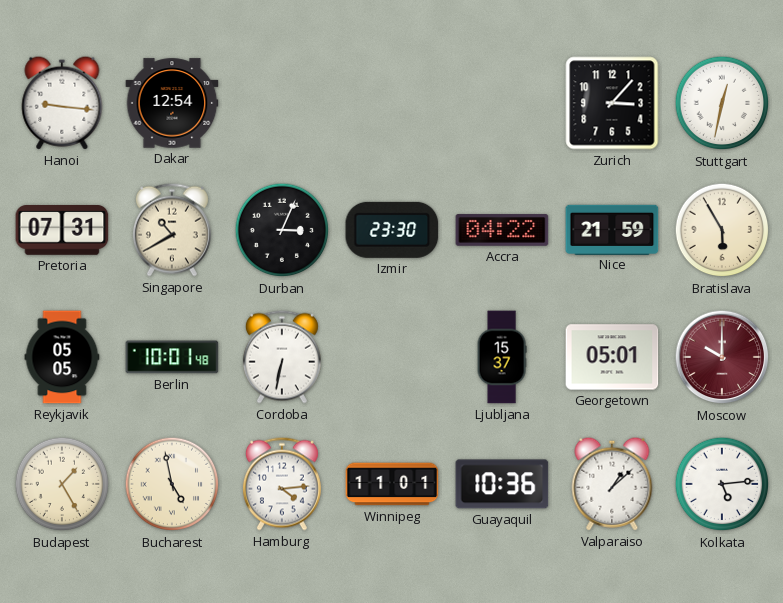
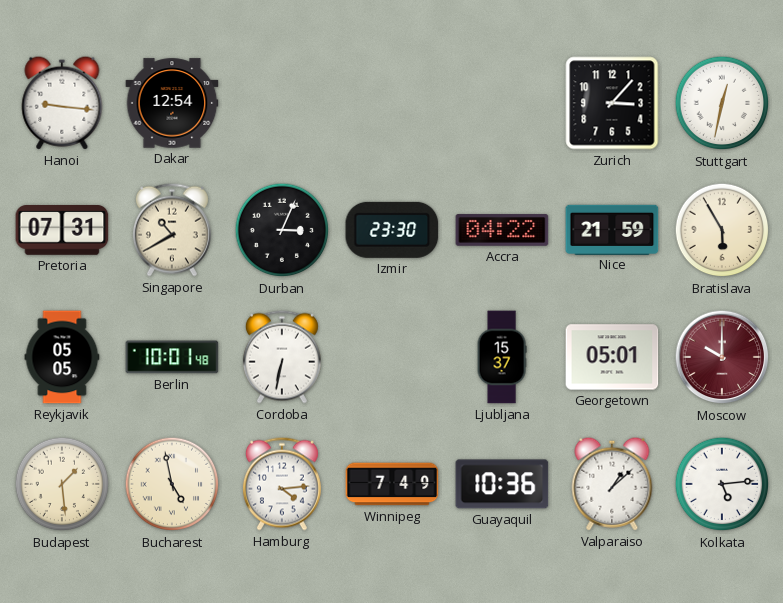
Budapest: 1:25 -> 1:29 (62, 484)
Winnipeg: 11:01 -> 7:49 (392, 484)
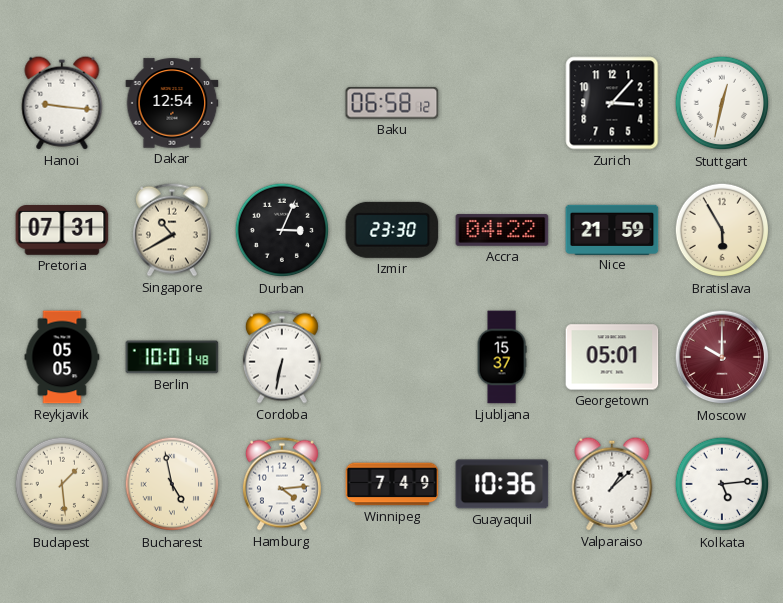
Baku: none -> 06:58 (392, 103)
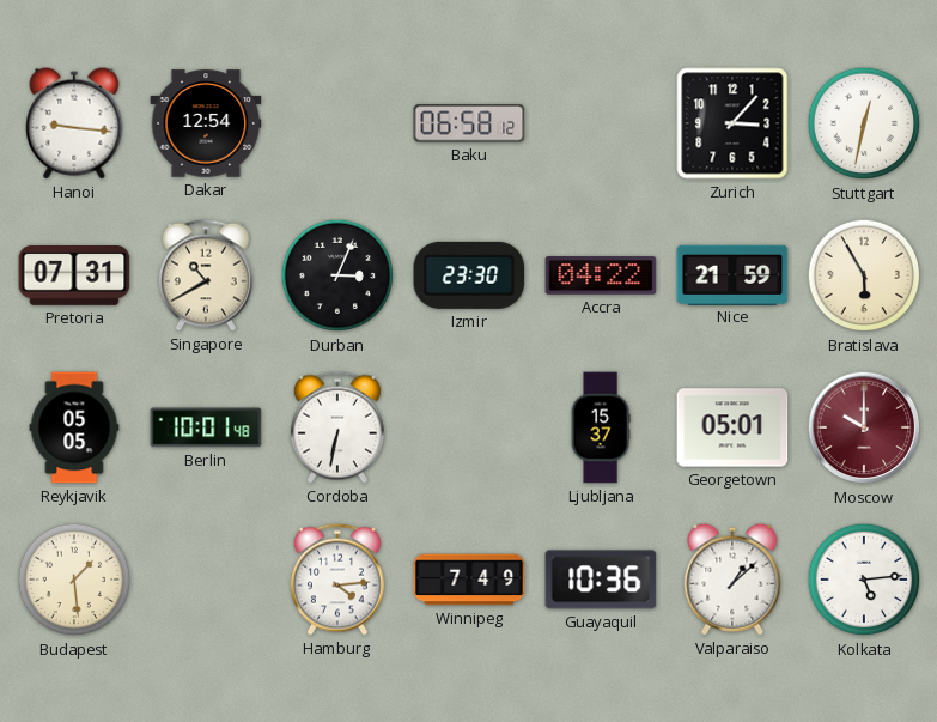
Bucharest: 4:58 -> none (172, 484)
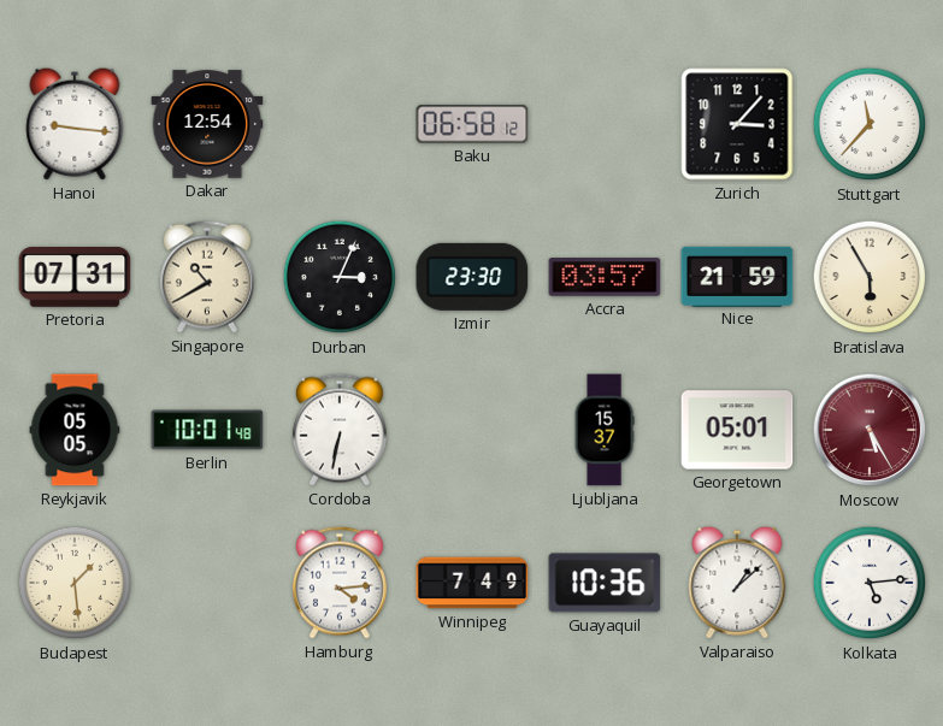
Stuttgart: 12:32 -> 11:37 (870, 124)
Accra: 04:22 -> 03:57 (605, 277)
Moscow: 10:00 -> 5:25 (870, 430)
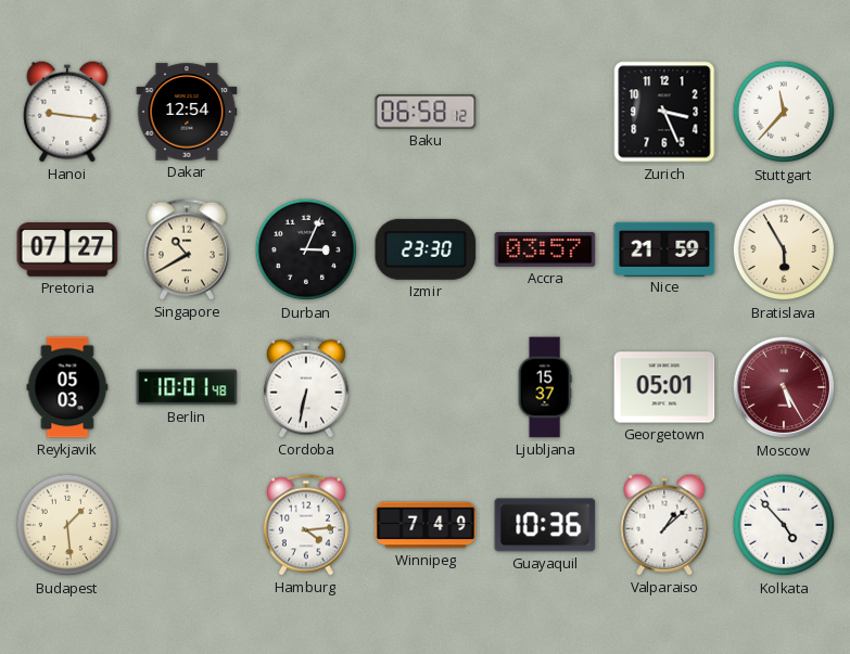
Zurich: 3:07 -> 3:26 (664, 112)
Pretoria: 07:31 -> 07:27 (67, 251)
Reykjavik: 05:05 -> 05:03 (67, 387)
Kolkata: 5:14 -> 4:53 (784, 525)
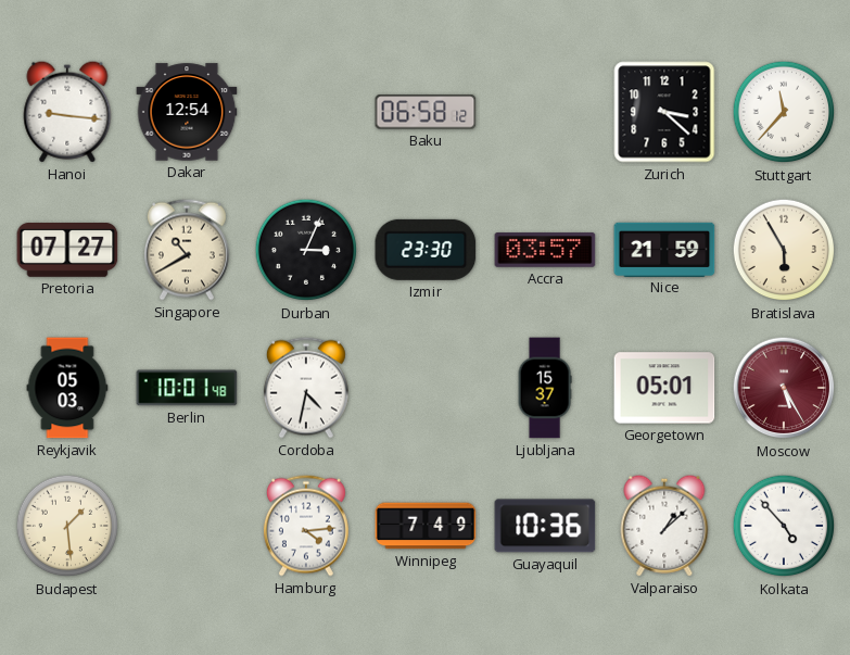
Zurich: 3:26 -> 3:22 (664, 112)
Cordoba: 6:32 -> 4:32 (306, 388)
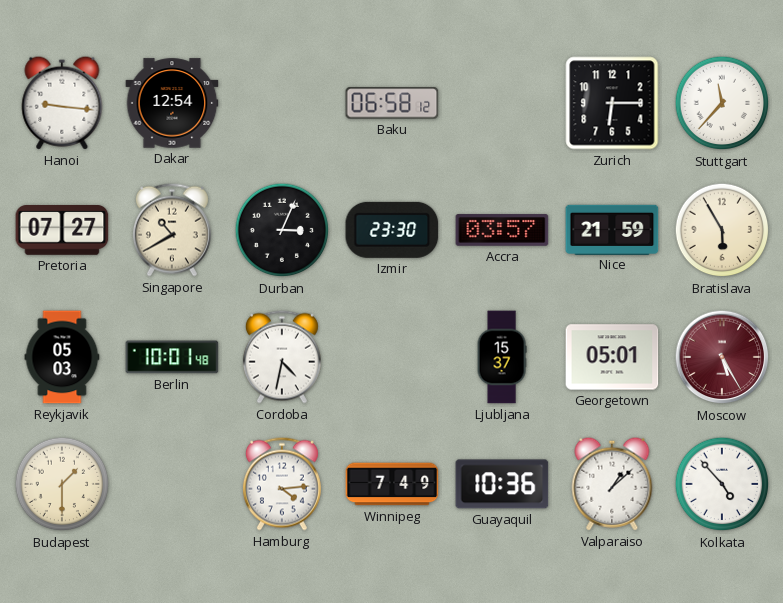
Zurich: 3:22 -> 6:15 (612, 103)
Budapest: 1:29 -> 1:30 (62, 484)
